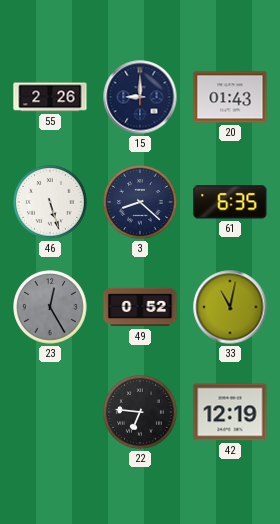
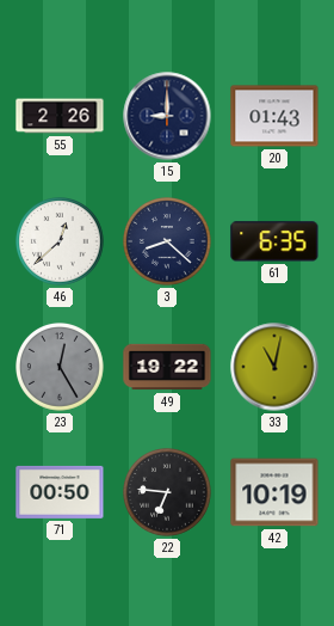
46: 5:27 -> 12:38 (60, 241)
49: 0:52 -> 19:22 (167, 367)
71: none -> 00:50 (60, 492)
42: 12:19 -> 10:19 (274, 492)
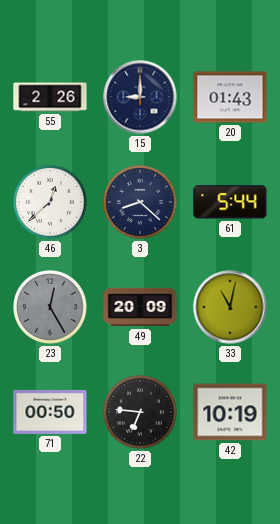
61: 6:35 -> 5:44 (230, 202)
49: 19:22 -> 20:09 (140, 307)
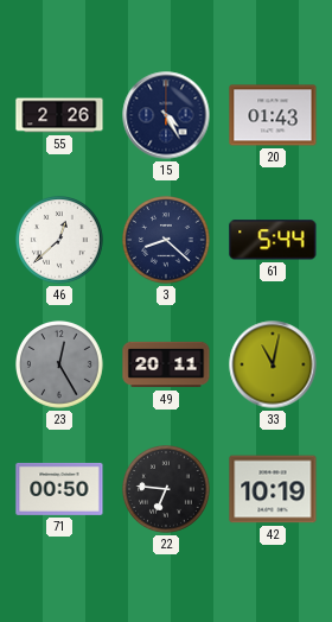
15: 9:00 -> 4:25 (166, 115)
49: 20:09 -> 20:11 (166, 364)
